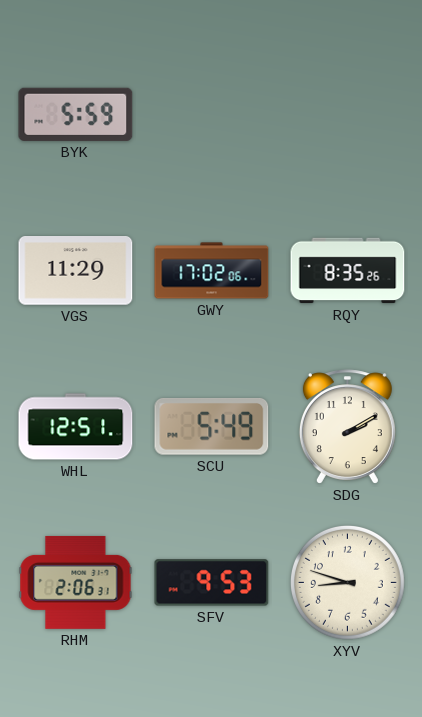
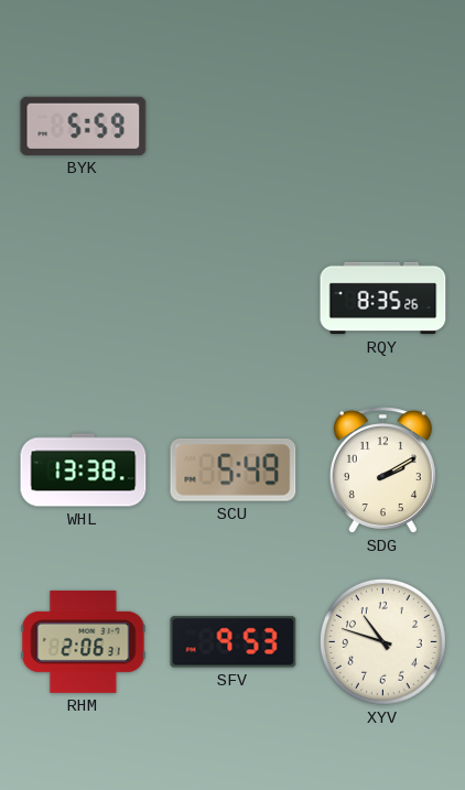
VGS: 11:29 -> none (76, 271)
GWY: 17:02 -> none (212, 271)
WHL: 12:51 -> 13:38 (84, 470)
XYV: 8:48 -> 10:48 (382, 641)
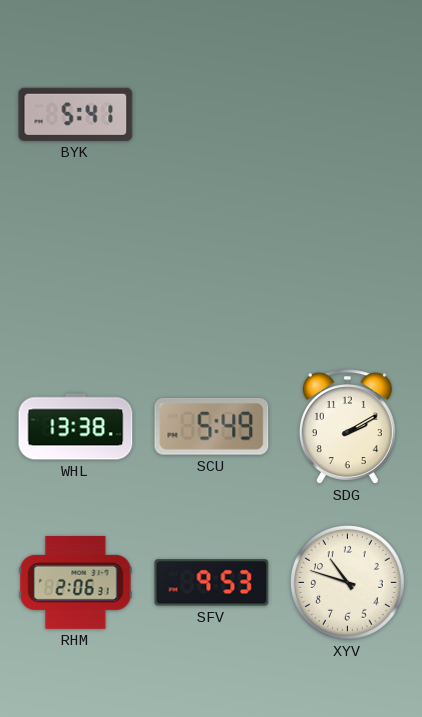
BYK: 5:59 -> 5:41 (76, 114)
RQY: 8:35 -> none (383, 299)
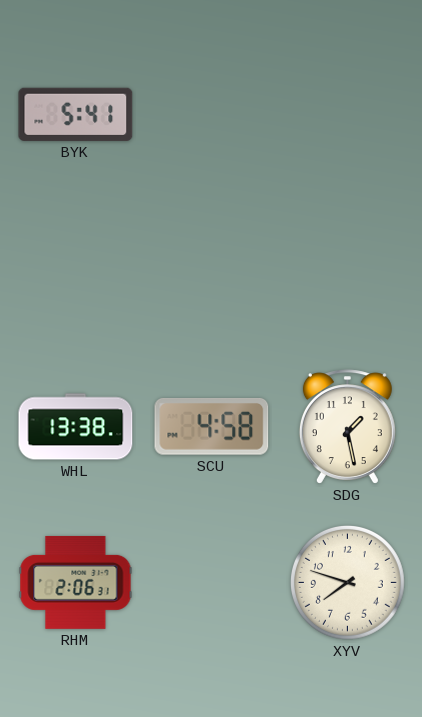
SCU: 5:49 -> 4:58 (212, 426)
SDG: 2:10 -> 1:28 (347, 427)
SFV: 9:53 -> none (212, 583)
XYV: 10:48 -> 7:48 (347, 582)
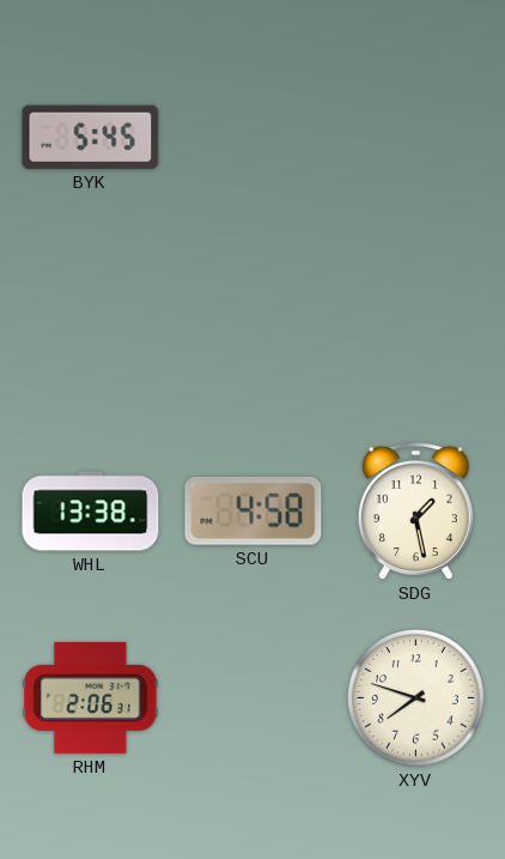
BYK: 5:41 -> 5:45 (91, 137)
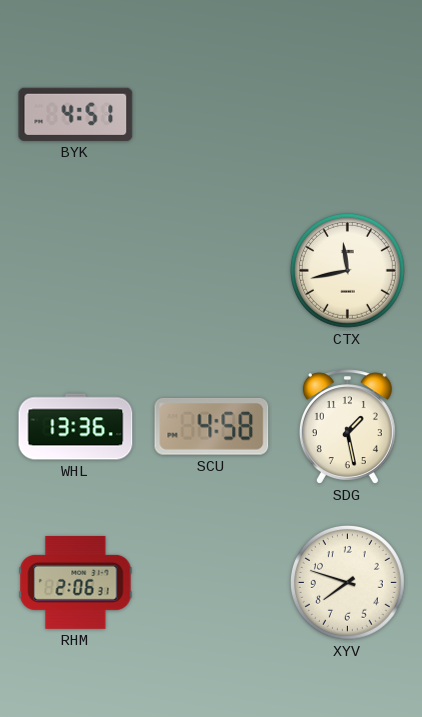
BYK: 5:45 -> 4:51 (76, 114)
CTX: none -> 11:43 (347, 270)
WHL: 13:38 -> 13:36 (76, 427)
